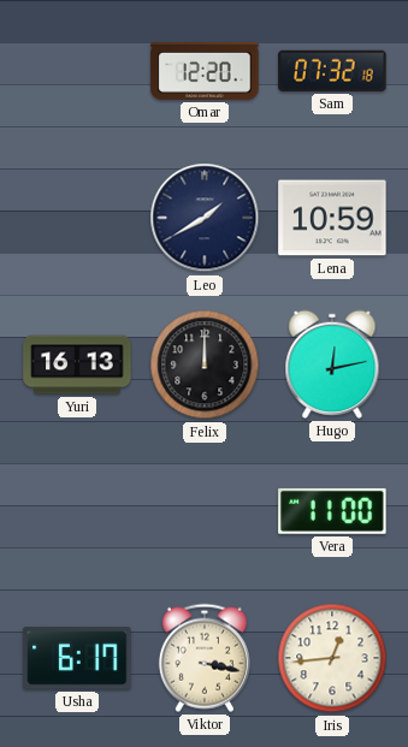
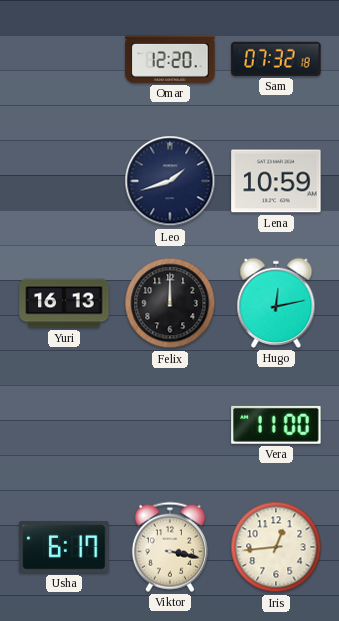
Leo: 1:40 -> 1:42 (170, 181)
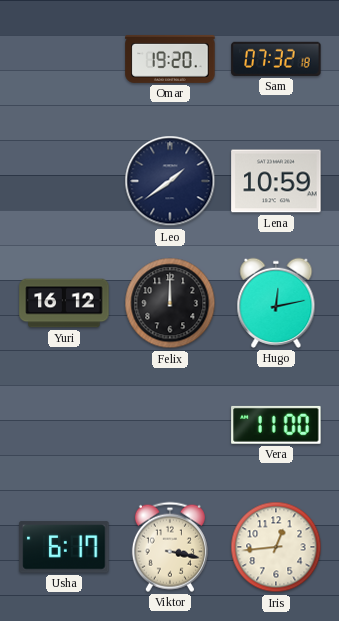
Omar: 12:20 -> 19:20 (170, 59)
Leo: 1:42 -> 1:39 (170, 181)
Yuri: 16:13 -> 16:12 (64, 303)
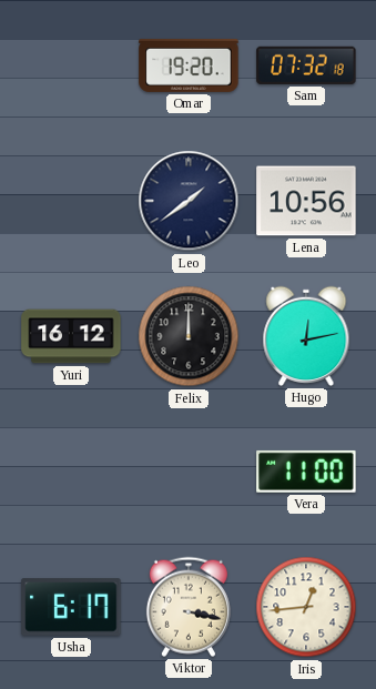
Lena: 10:59 -> 10:56 (306, 201)
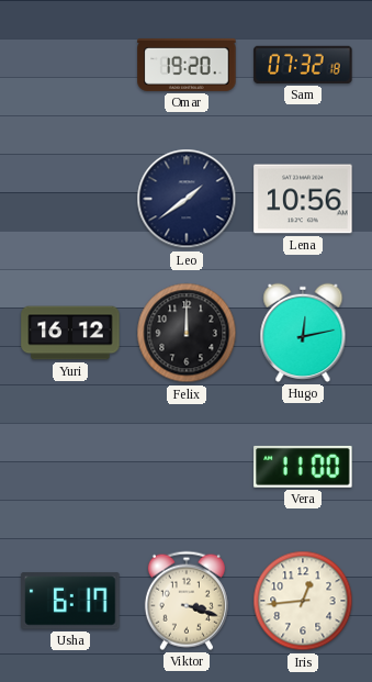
Viktor: 3:17 -> 3:18 (187, 601)
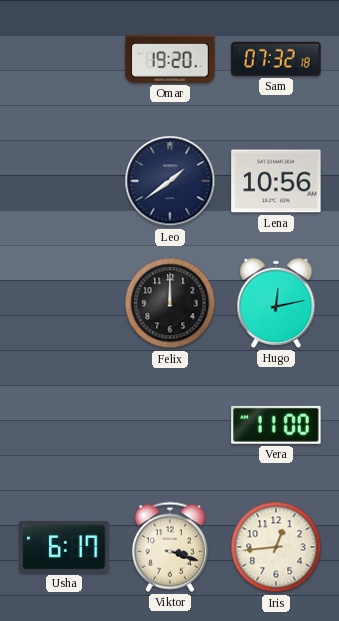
Yuri: 16:12 -> none (70, 333)
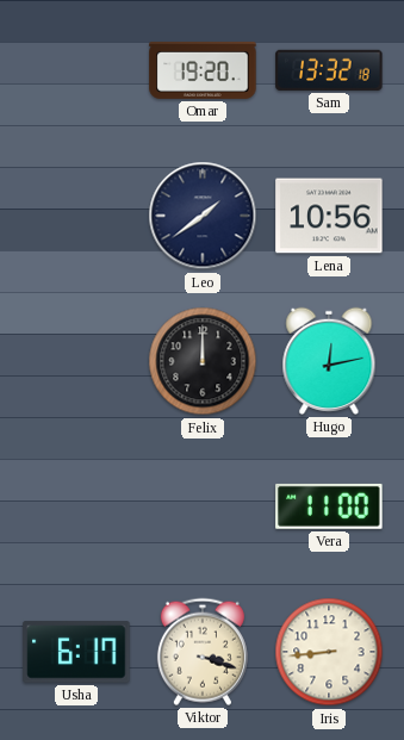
Sam: 07:32 -> 13:32 (329, 70)
Iris: 12:44 -> 8:44 (329, 652)
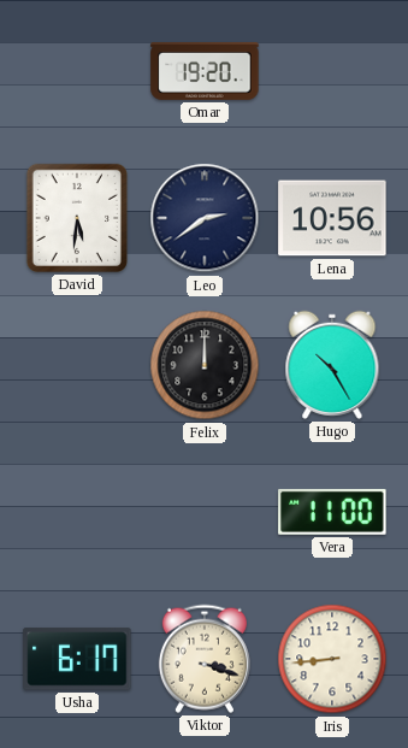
Sam: 13:32 -> none (329, 70)
David: none -> 5:31 (77, 218)
Leo: 1:39 -> 2:39 (205, 218)
Hugo: 12:13 -> 10:25 (332, 365)
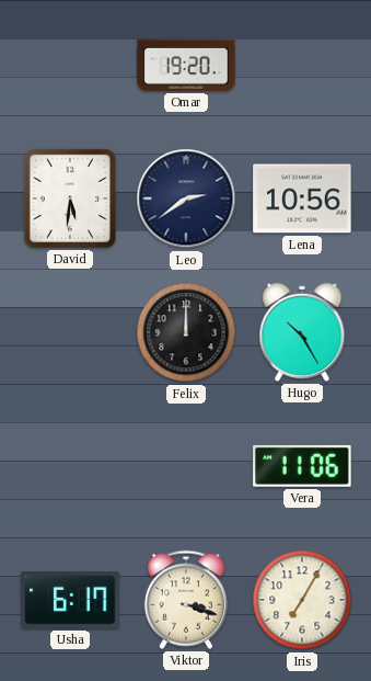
Vera: 11:00 -> 11:06 (302, 466)
Iris: 8:44 -> 7:05 (302, 600)
